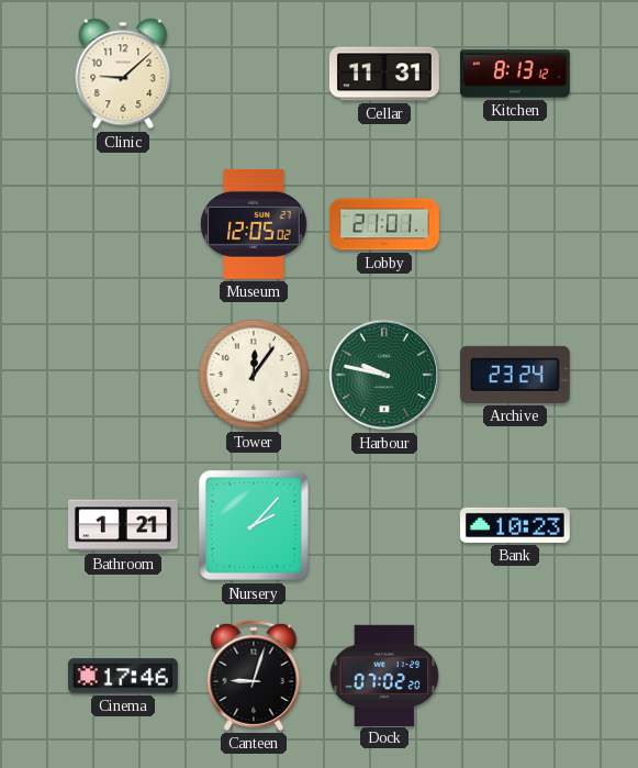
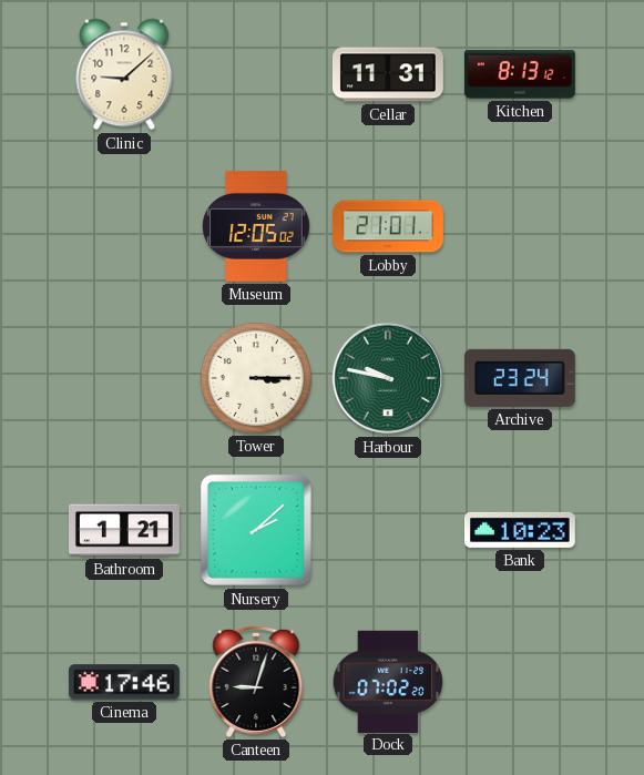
Tower: 12:06 -> 3:15 (256, 378)
Nursery: 2:07 -> 2:08 (256, 530)
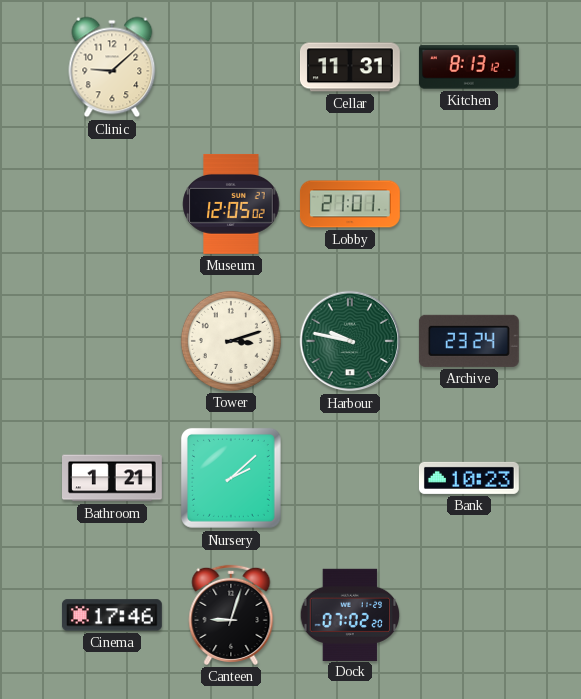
Tower: 3:15 -> 3:12 (231, 341)
